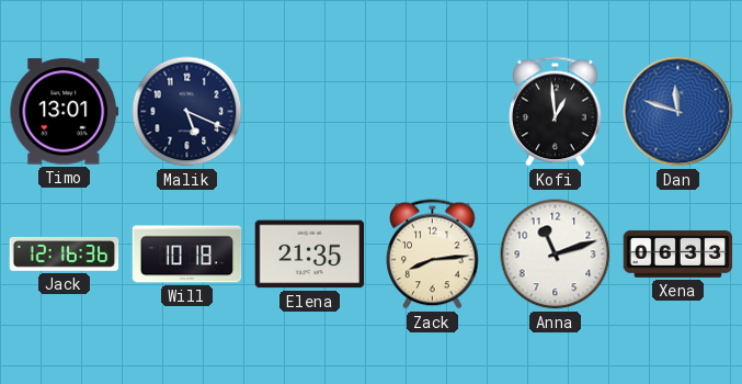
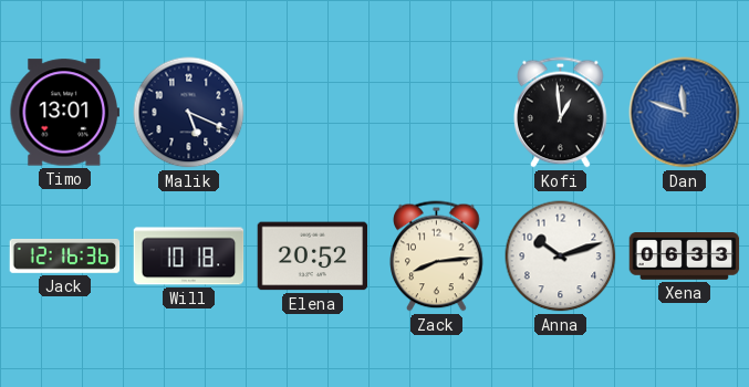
Elena: 21:35 -> 20:52 (313, 257)
Anna: 11:12 -> 10:12 (561, 257)
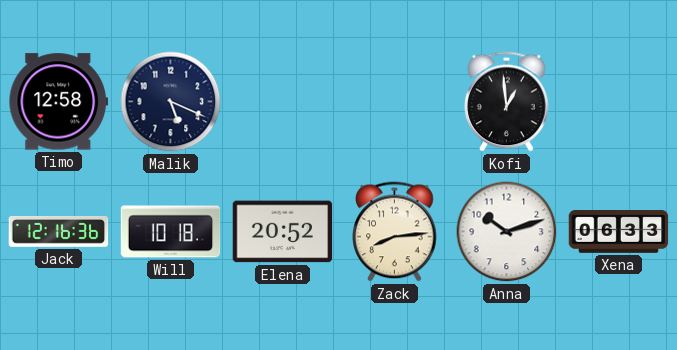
Timo: 13:01 -> 12:58 (59, 102)
Dan: 11:48 -> none (685, 113)
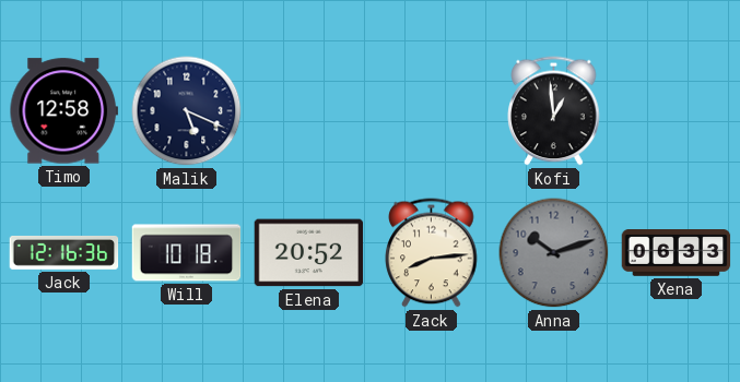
Anna dial: white -> grey (554, 253)
